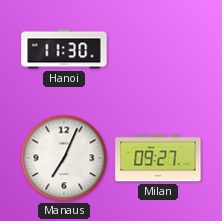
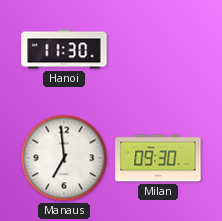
Manaus: 7:04 -> 6:59 (64, 158)
Milan: 09:27 -> 09:30 (158, 158)
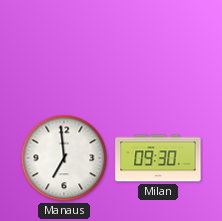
Hanoi: 11:30 -> none (64, 49)
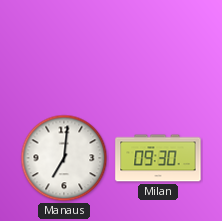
Manaus: 6:59 -> 7:01 (64, 158)
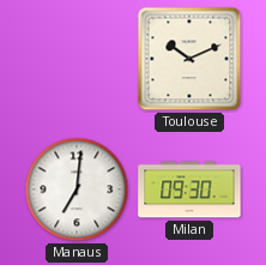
Toulouse: none -> 10:11 (189, 59)
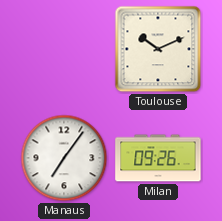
Manaus: 7:01 -> 7:06 (64, 158)
Milan: 09:30 -> 09:26 (158, 158)
